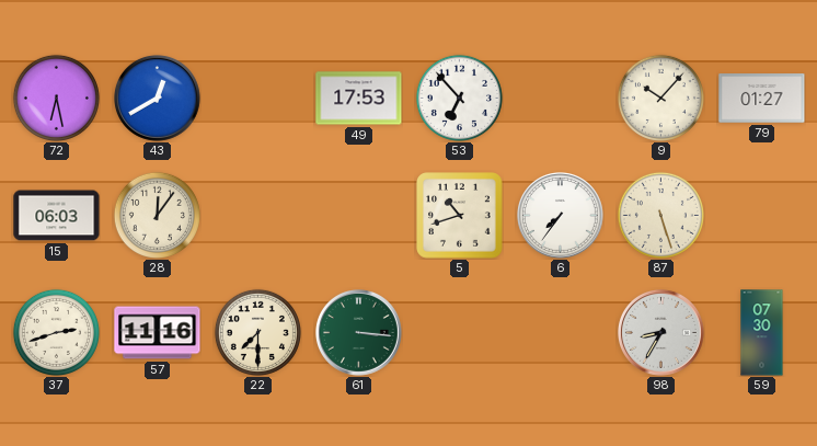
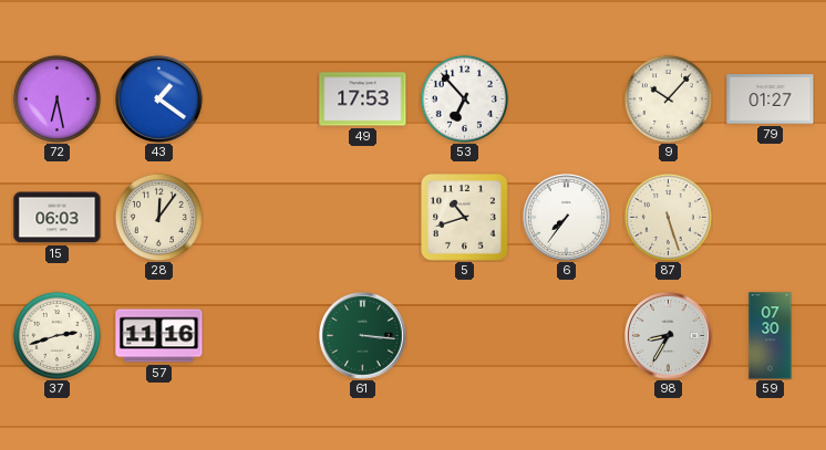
43: 12:40 -> 1:21 (159, 100)
22: 7:30 -> none (257, 332)
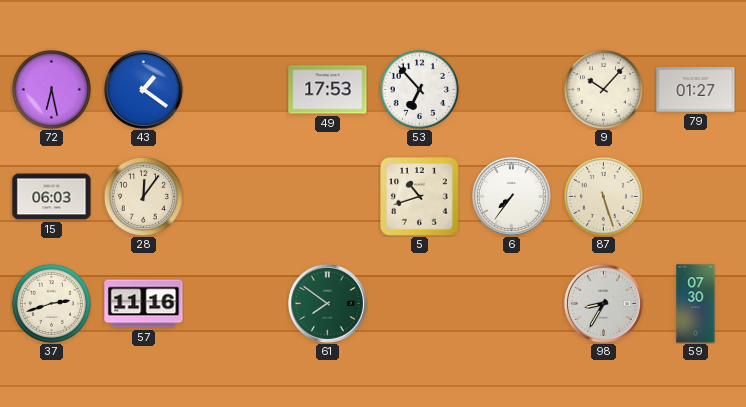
61: 3:16 -> 7:51 (328, 304)
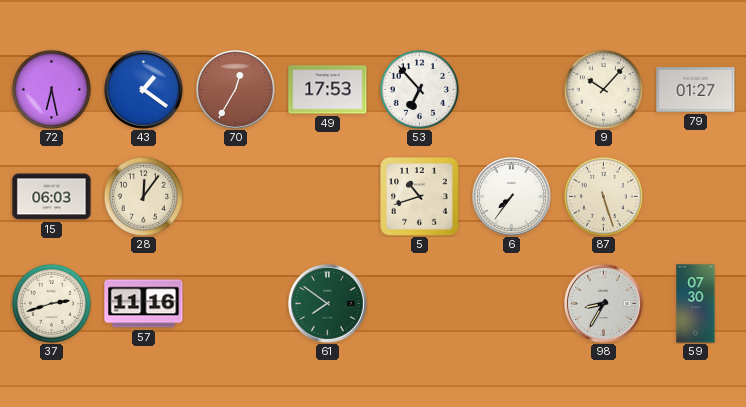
70: none -> 12:35 (236, 90)
